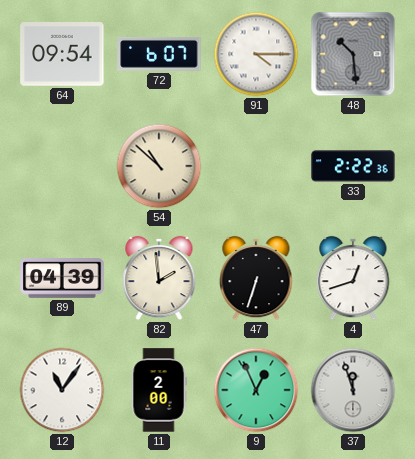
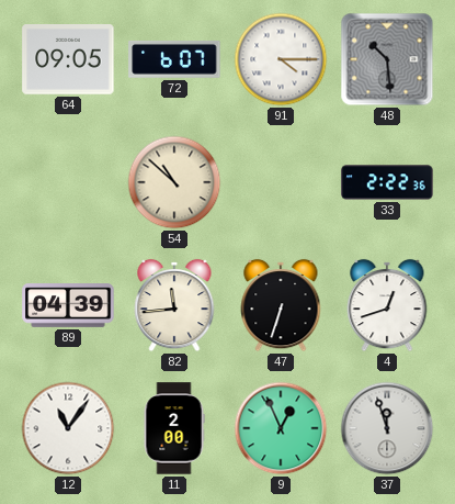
64: 09:54 -> 09:05 (68, 60)
82: 1:59 -> 11:44 (174, 305)
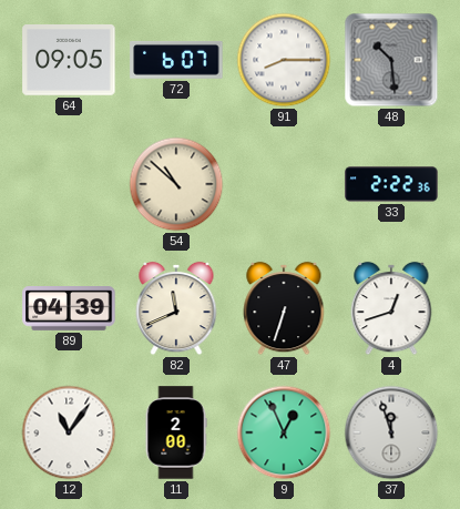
91: 4:15 -> 8:15 (284, 60)
82: 11:44 -> 11:41 (176, 308)
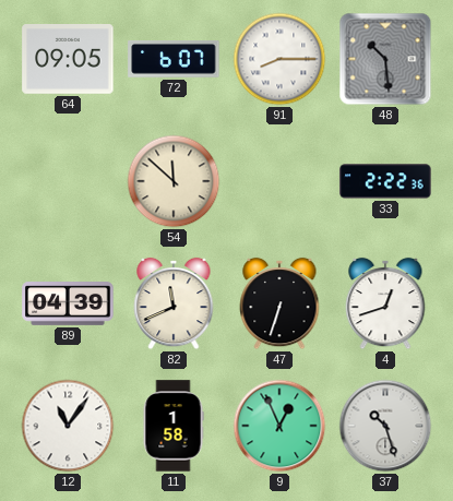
54: 10:52 -> 11:52 (174, 181)
11: 2:00 -> 1:58 (174, 426)
37: 11:57 -> 10:27 (385, 426)
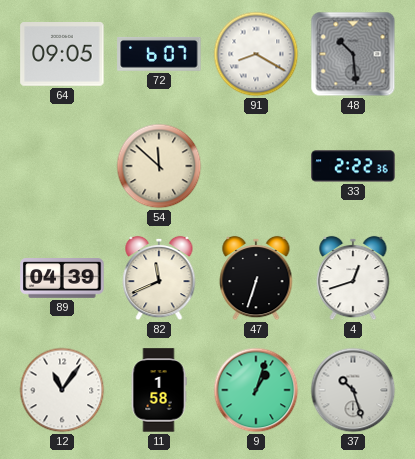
91: 8:15 -> 8:20 (256, 54)
9: 12:56 -> 1:03 (256, 390)
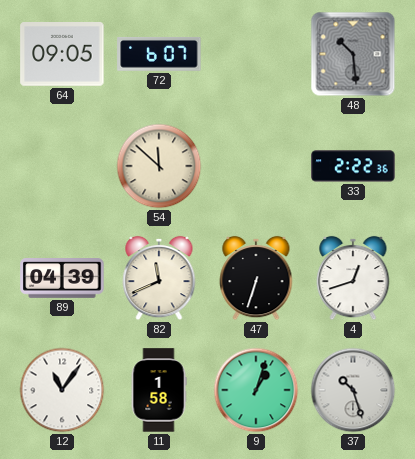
91: 8:20 -> none (256, 54)
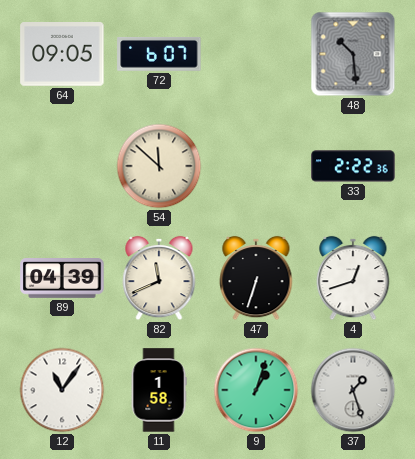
37: 10:27 -> 1:27 (353, 390)
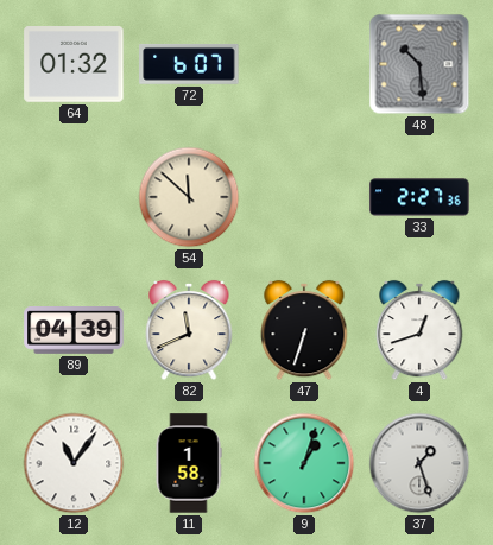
64: 09:05 -> 01:32 (74, 65)
33: 2:22 -> 2:27 (419, 197)
